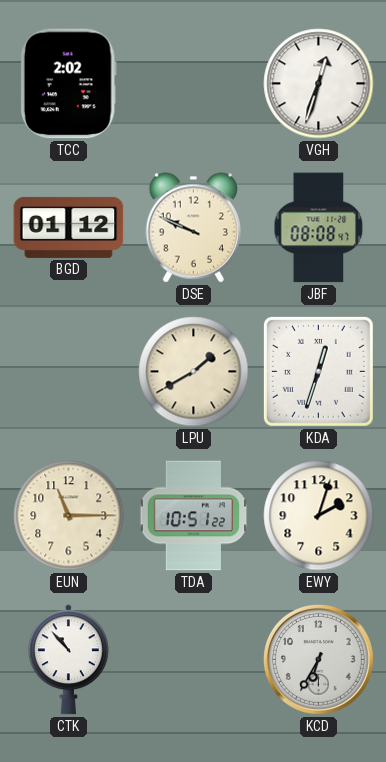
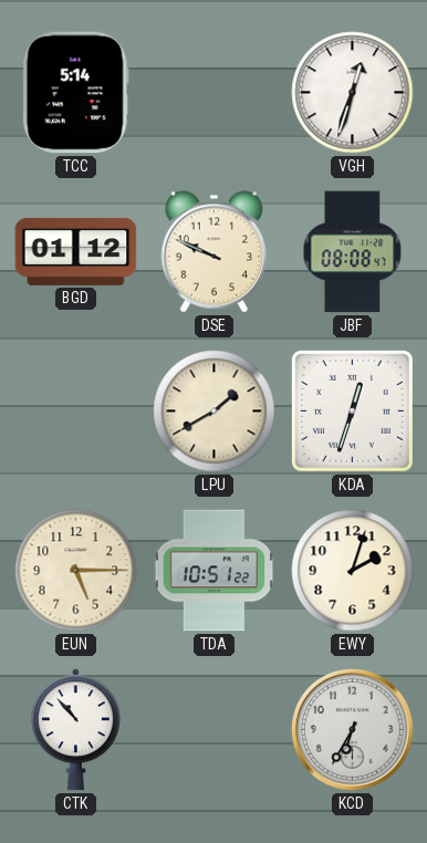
TCC: 2:02 -> 5:14 (75, 93)
EUN: 11:15 -> 5:15 (76, 571)
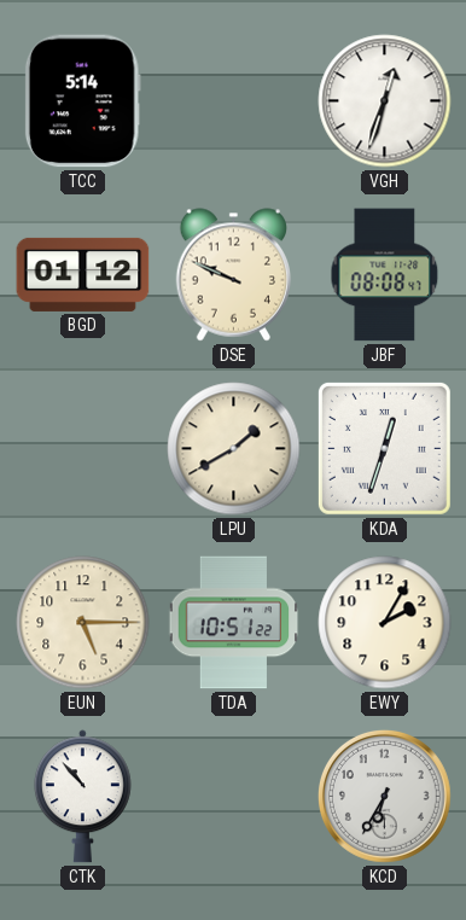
EWY: 2:03 -> 2:05 (385, 623)
